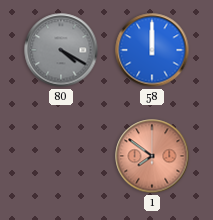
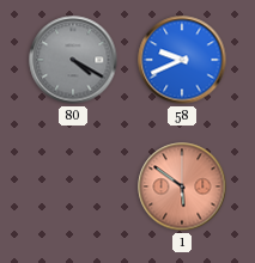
58: 12:00 -> 9:41 (182, 60)
1: 7:51 -> 5:51 (182, 186)
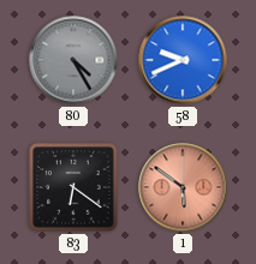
80: 4:20 -> 4:25 (73, 60)
83: none -> 6:21 (73, 187)
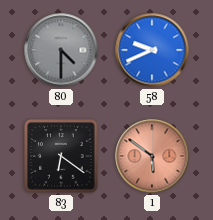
80: 4:25 -> 4:30 (61, 50)
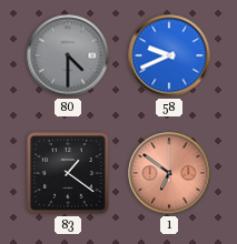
83: 6:21 -> 1:21 (68, 173)
1: 5:51 -> 6:51 (169, 173)
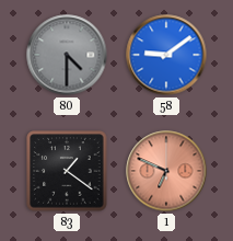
58: 9:41 -> 9:09 (166, 55)
1: 6:51 -> 6:49 (166, 171)
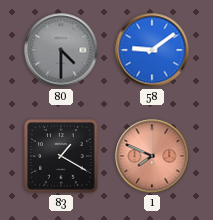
83: 1:21 -> 1:20 (61, 156)
1: 6:49 -> 7:49 (152, 156)
